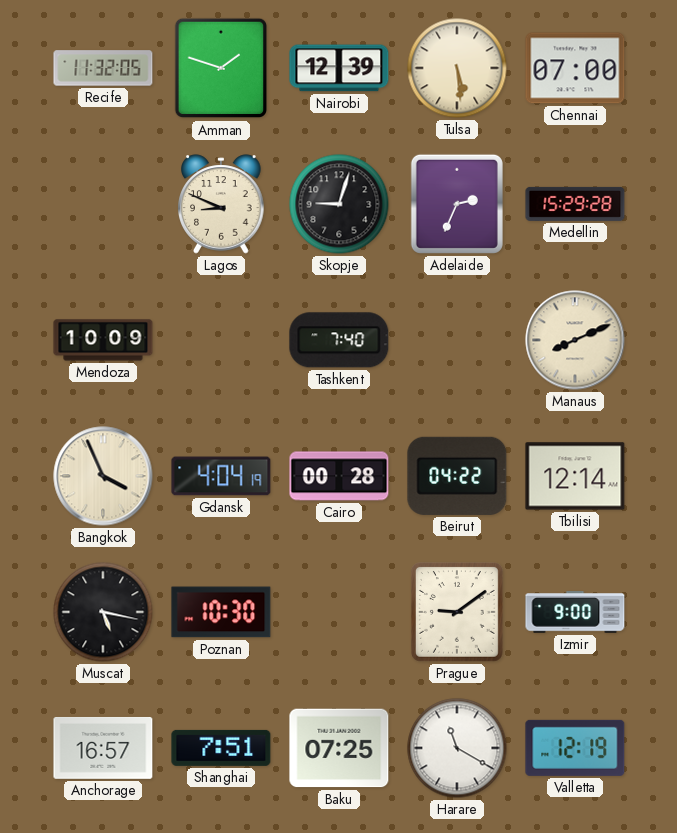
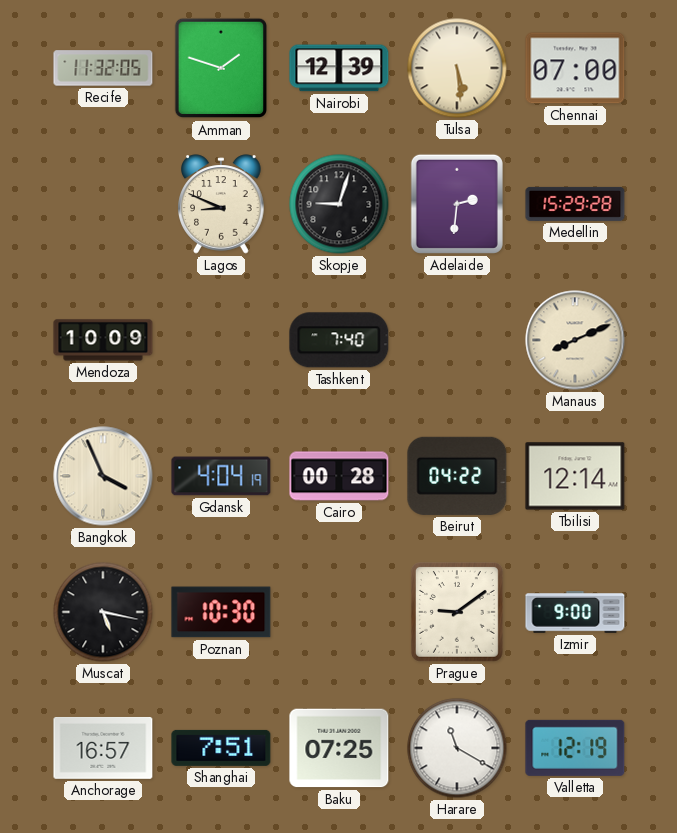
Adelaide: 2:34 -> 2:31 (457, 204)
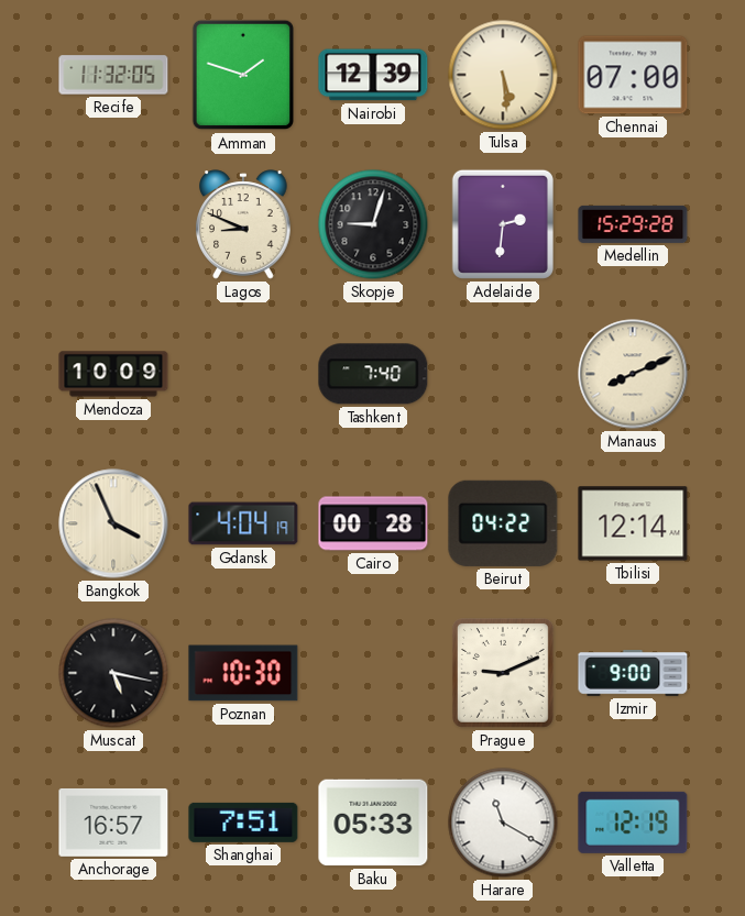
Prague: 9:09 -> 9:11 (503, 674)
Baku: 07:25 -> 05:33 (373, 823)
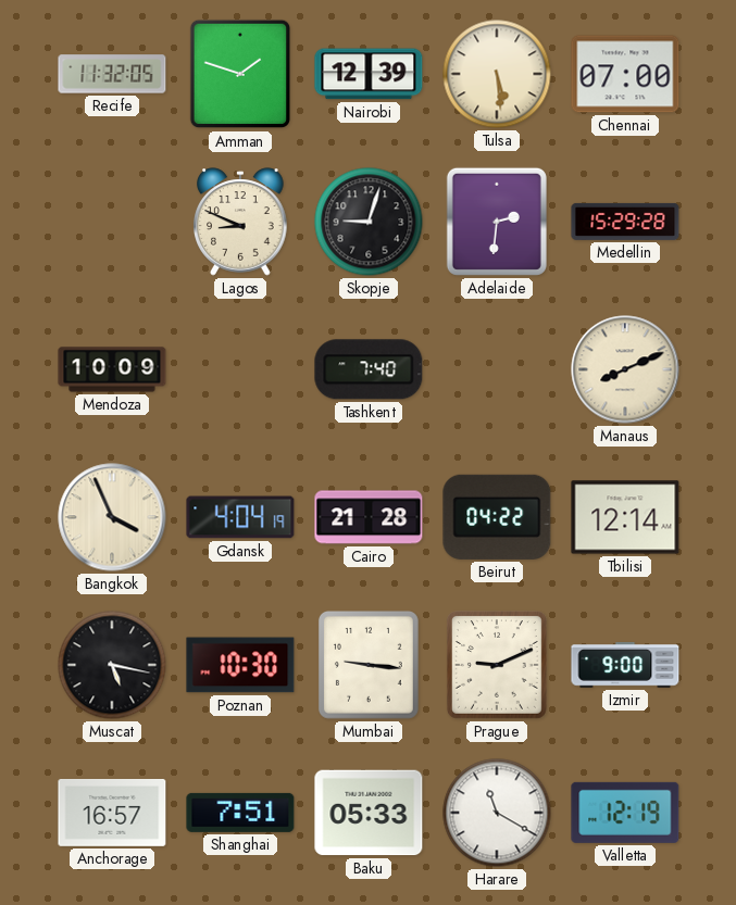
Cairo: 00:28 -> 21:28 (369, 517)
Mumbai: none -> 9:16 (369, 666)
